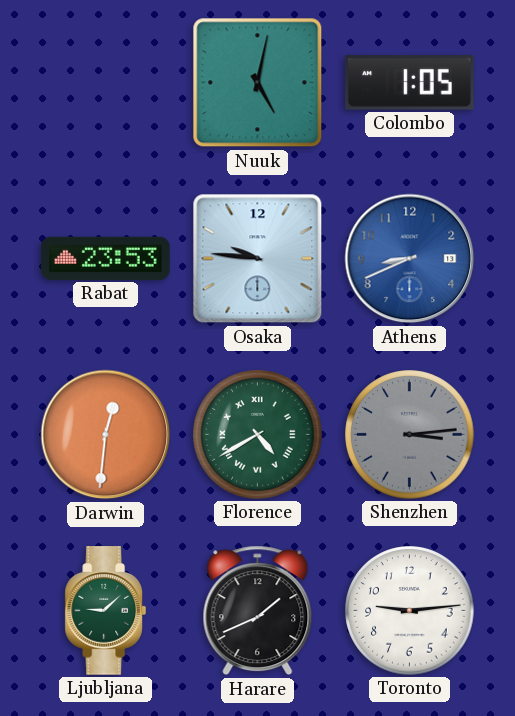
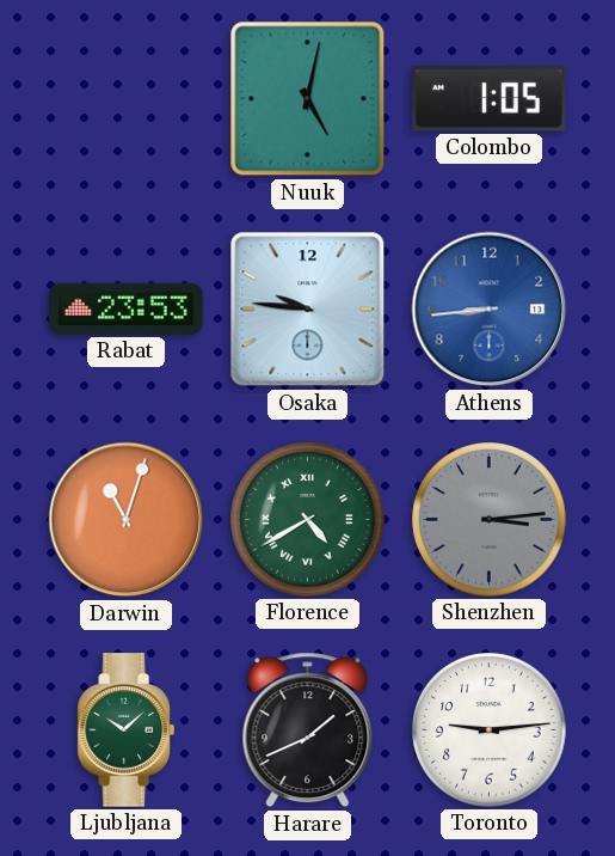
Athens: 8:41 -> 8:44 (490, 310)
Darwin: 12:31 -> 11:03 (127, 520)
Ljubljana: 9:08 -> 10:08 (125, 730)
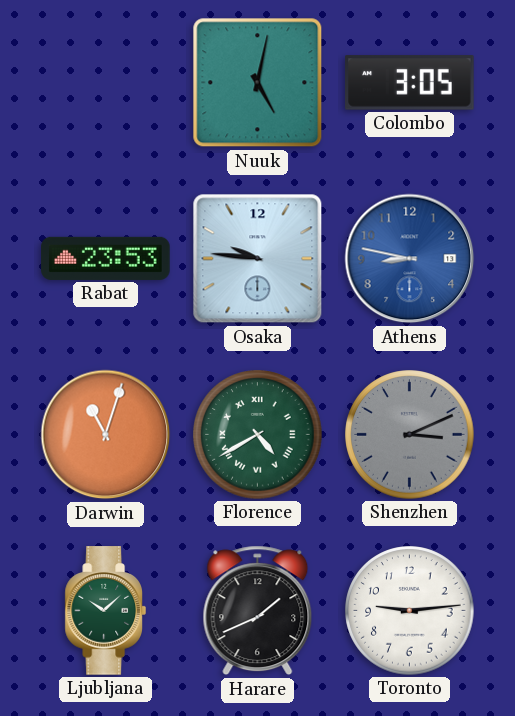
Colombo: 1:05 -> 3:05 (410, 83)
Athens: 8:44 -> 8:47 (410, 259)
Shenzhen: 3:14 -> 3:11 (410, 435)
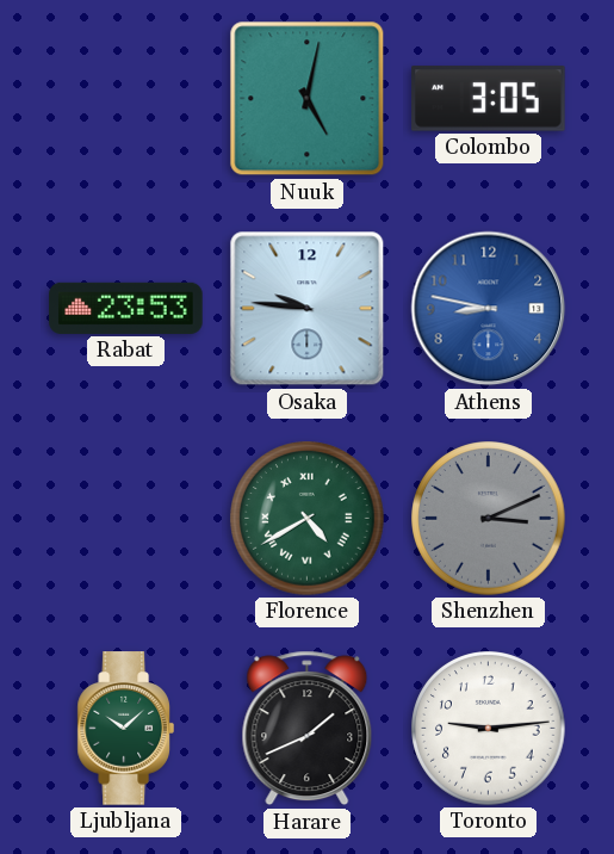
Darwin: 11:03 -> none (106, 435)
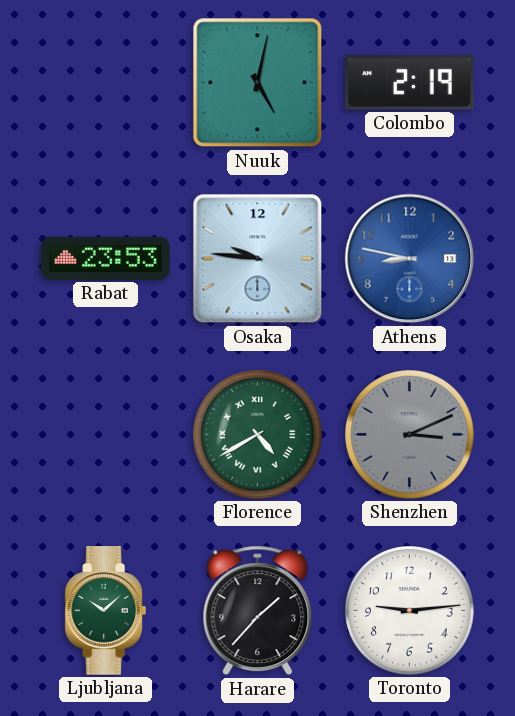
Colombo: 3:05 -> 2:19 (410, 83)
Harare: 1:41 -> 1:37 (258, 611)
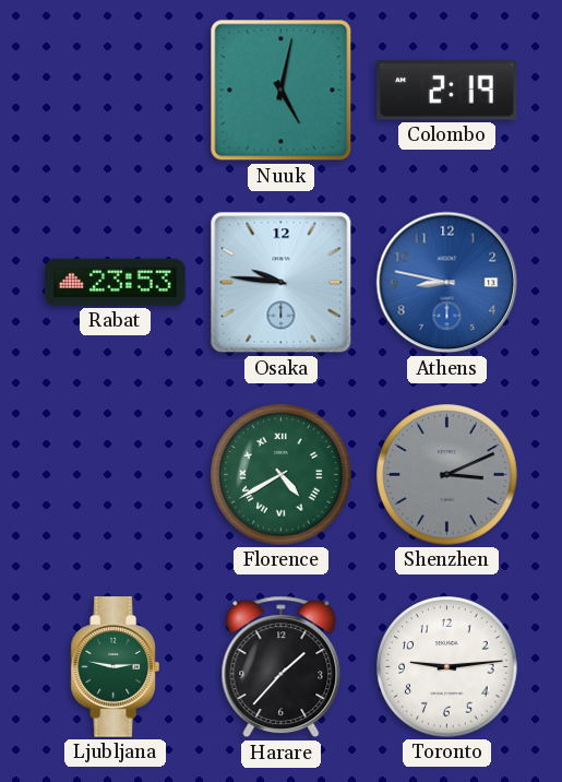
Ljubljana: 10:08 -> 2:47 (115, 667)
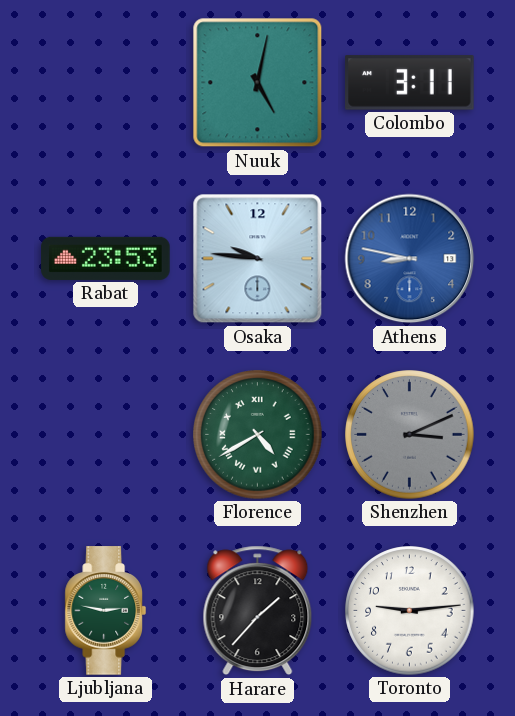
Colombo: 2:19 -> 3:11 (410, 83)
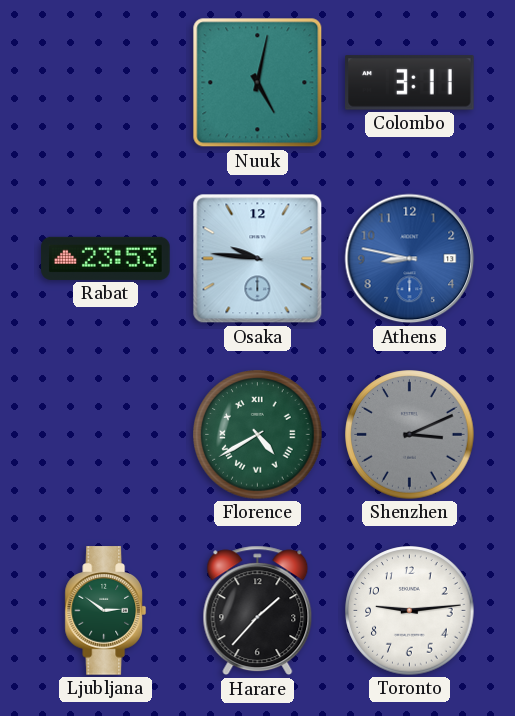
Ljubljana: 2:47 -> 2:51 (105, 611)
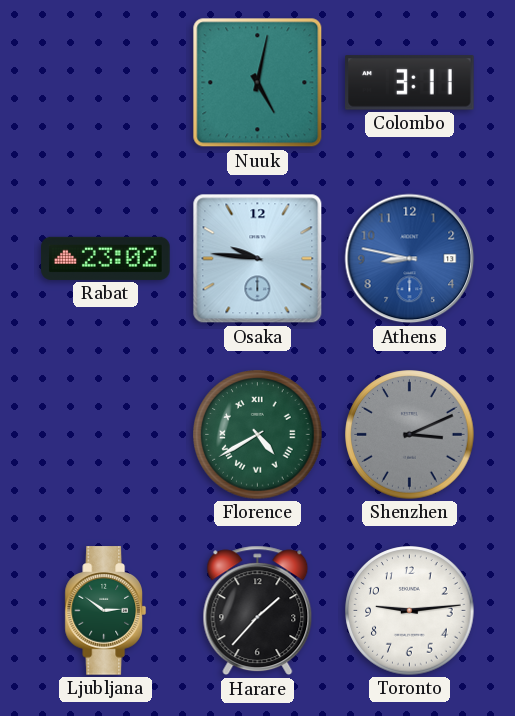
Rabat: 23:53 -> 23:02 (106, 258)
